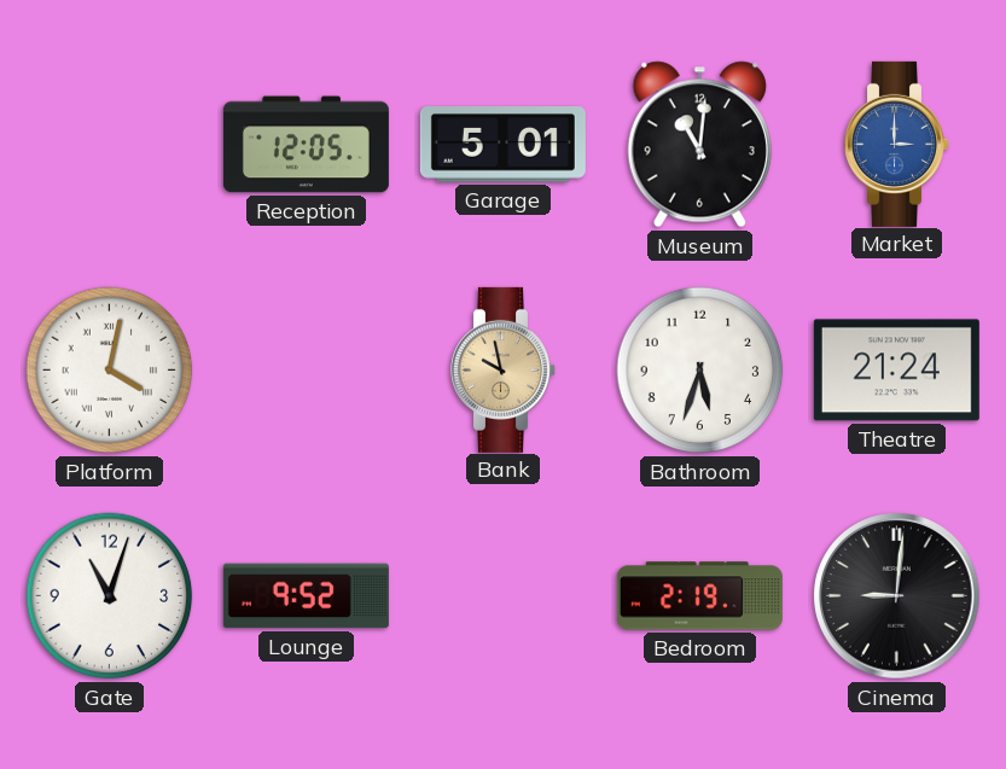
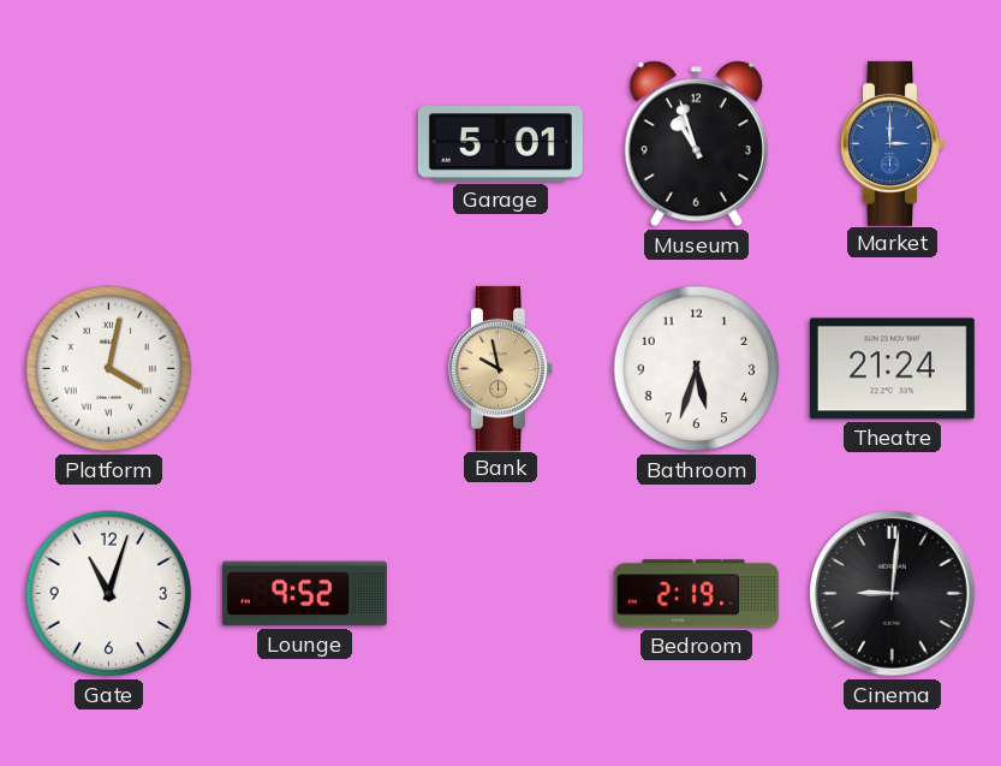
Reception: 12:05 -> none (306, 145)
Museum: 11:01 -> 10:57 (696, 144)
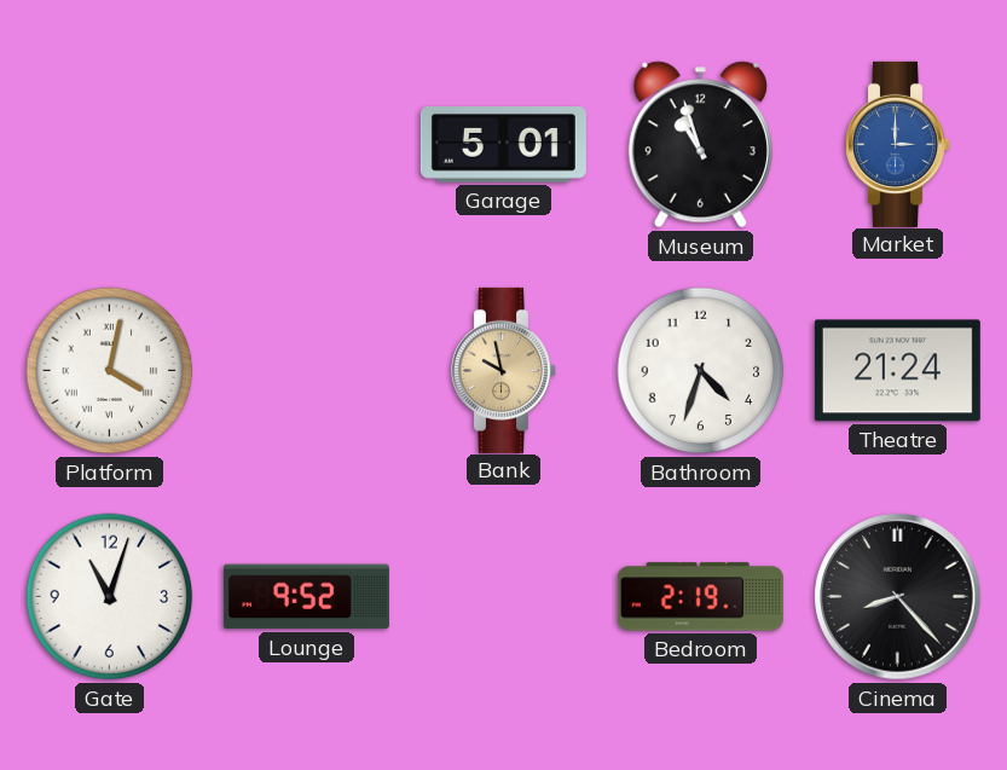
Bathroom: 5:33 -> 4:33 (701, 371)
Cinema: 9:01 -> 8:23 (898, 597)
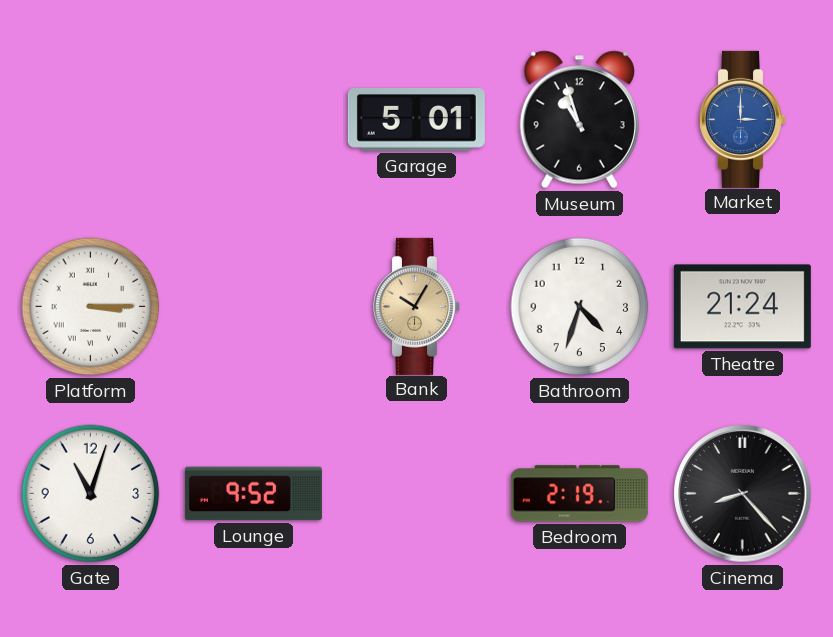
Platform: 4:02 -> 3:15 (91, 307)
Bank: 9:58 -> 10:05 (417, 306)
